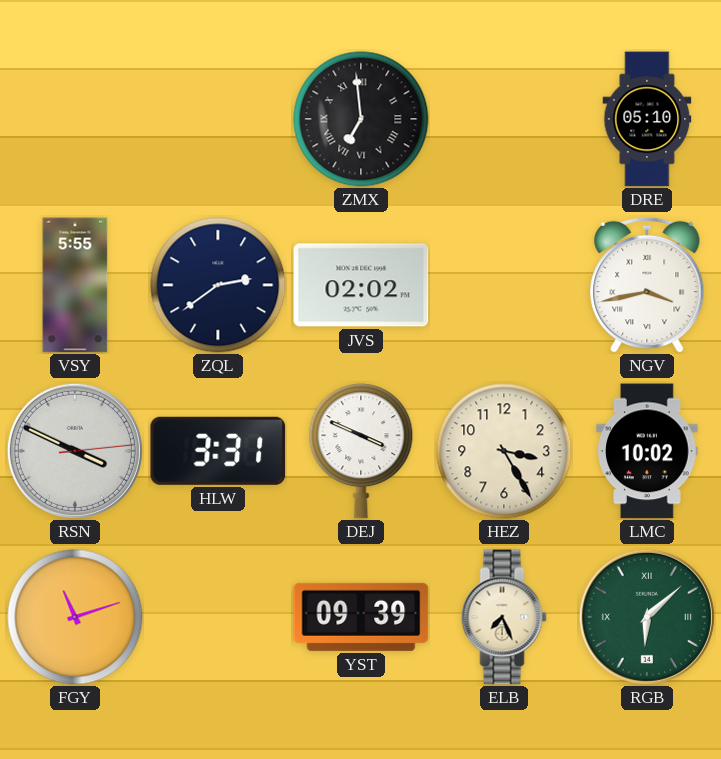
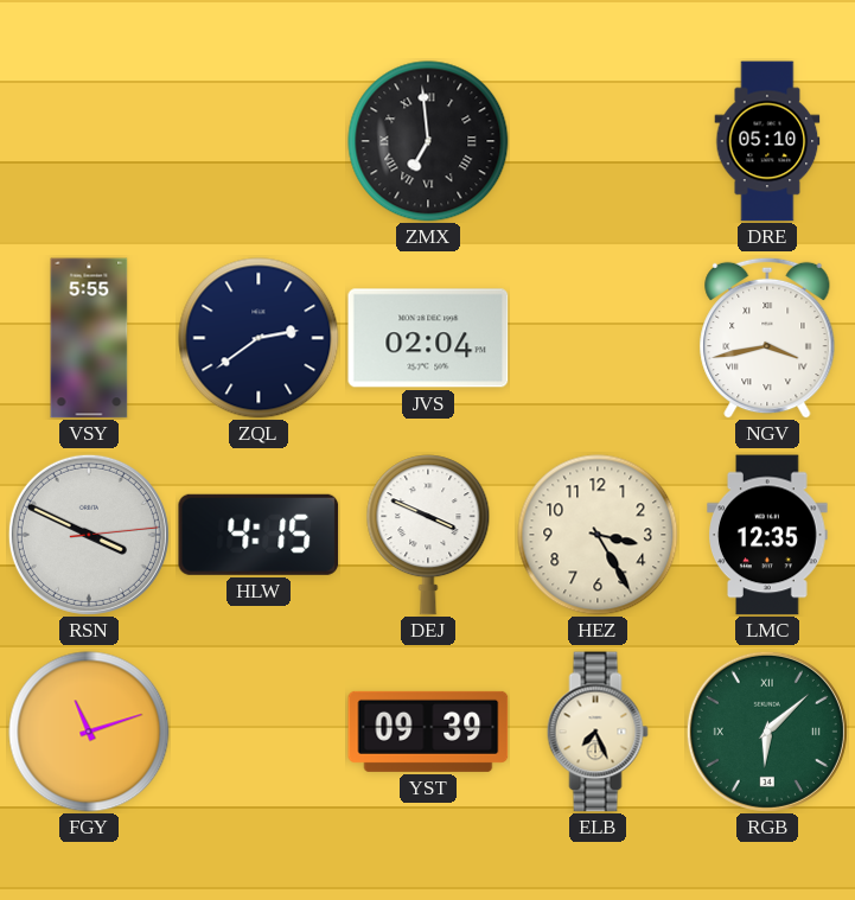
JVS: 02:02 -> 02:04 (428, 338)
HLW: 3:31 -> 4:15 (259, 535)
LMC: 10:02 -> 12:35 (767, 535)
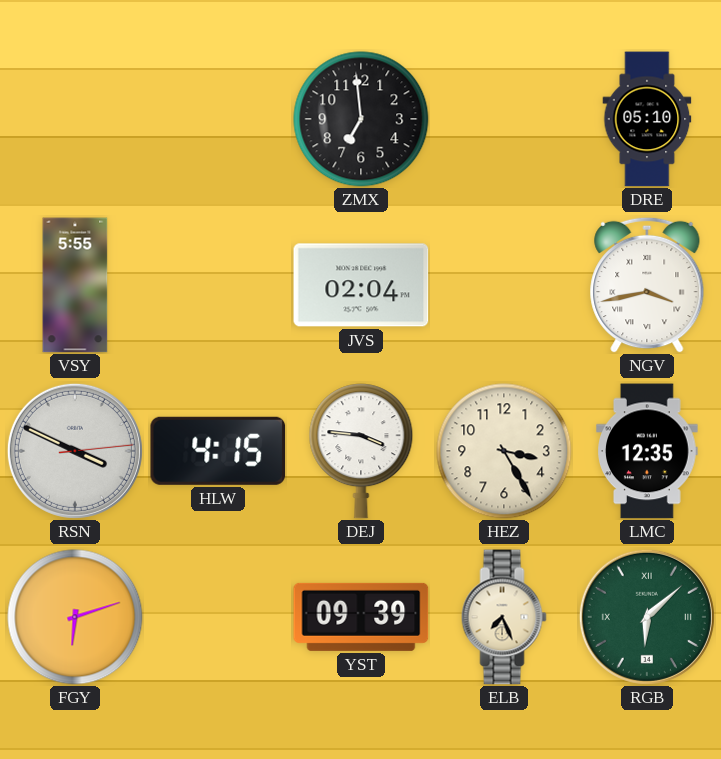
ZMX numerals: Roman -> Arabic (361, 119)
ZQL: 2:39 -> none (259, 338)
DEJ: 3:49 -> 3:46 (361, 451)
FGY: 11:12 -> 6:12 (75, 617)
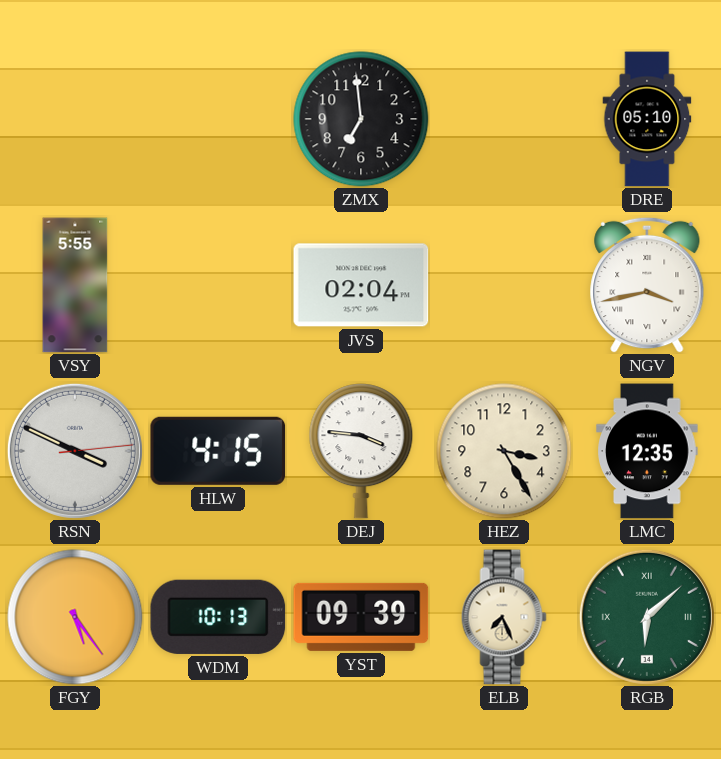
FGY: 6:12 -> 5:24 (75, 617)
WDM: none -> 10:13 (218, 617)
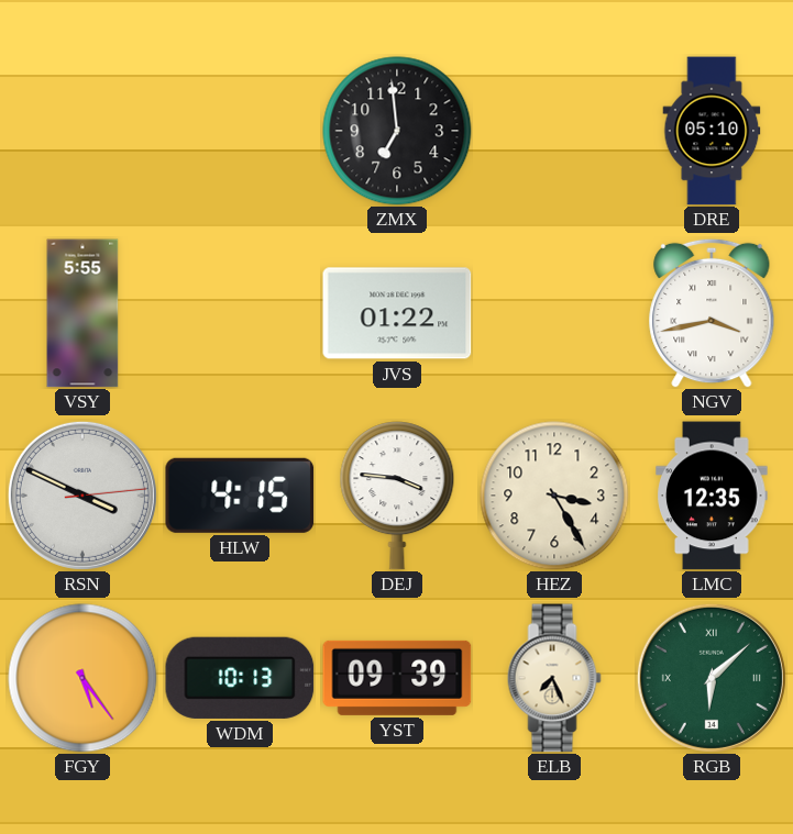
JVS: 02:04 -> 01:22 (397, 313)
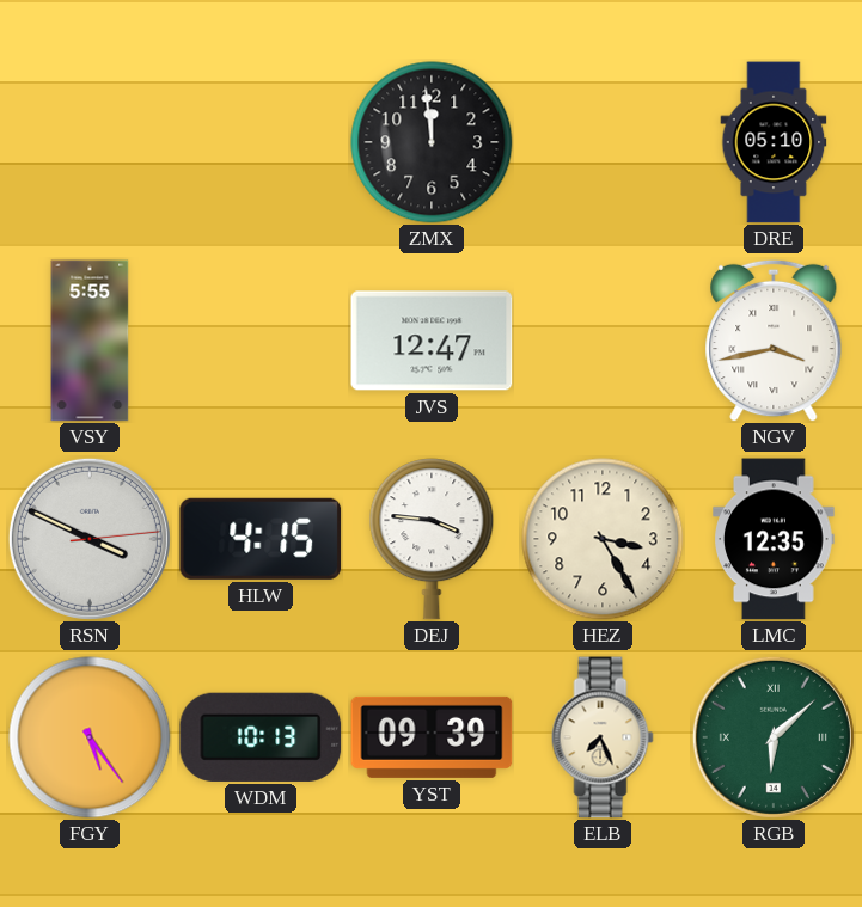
ZMX: 6:59 -> 11:59 (432, 142)
JVS: 01:22 -> 12:47 (432, 341)
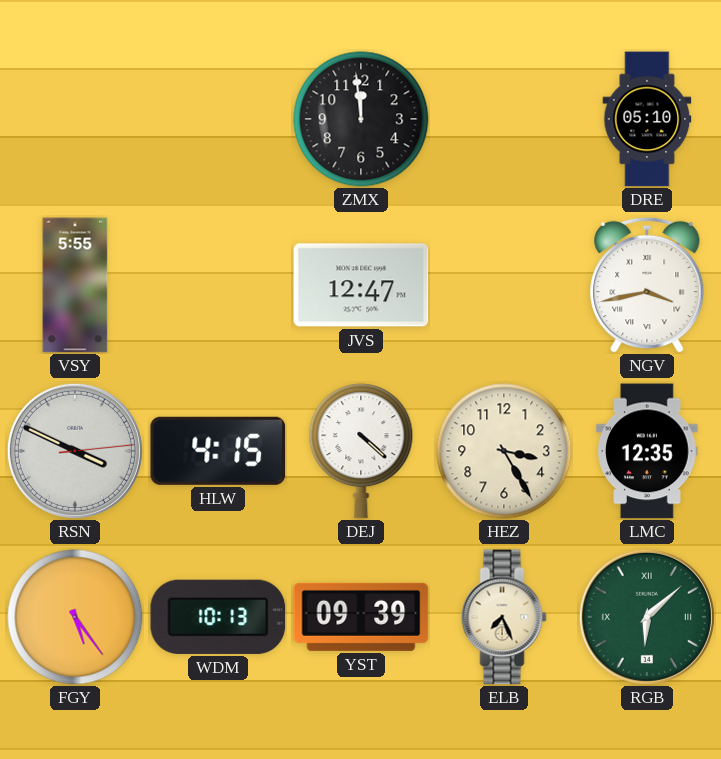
DEJ: 3:46 -> 4:22 (361, 451)
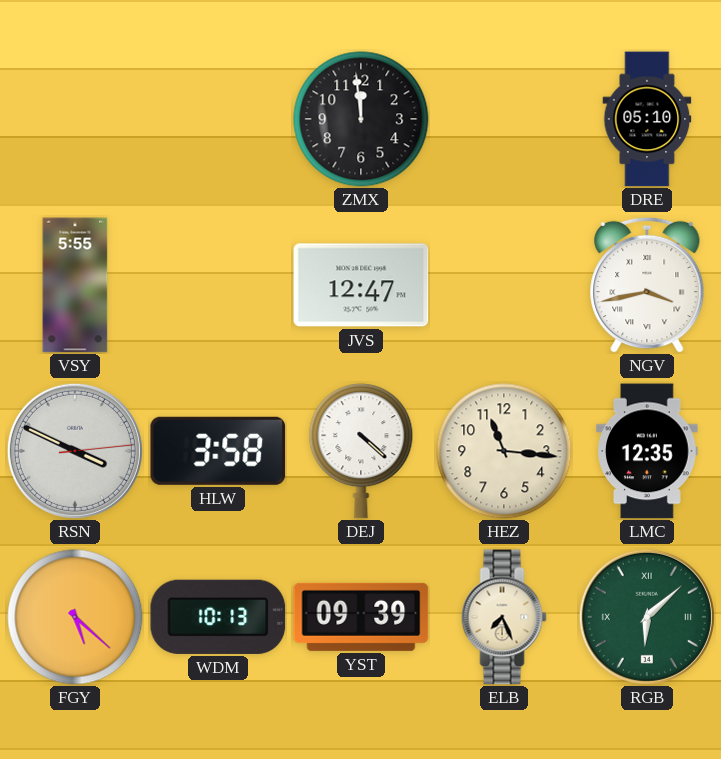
HLW: 4:15 -> 3:58 (218, 451)
HEZ: 3:25 -> 11:16 (504, 451)
FGY: 5:24 -> 5:22 (75, 617)
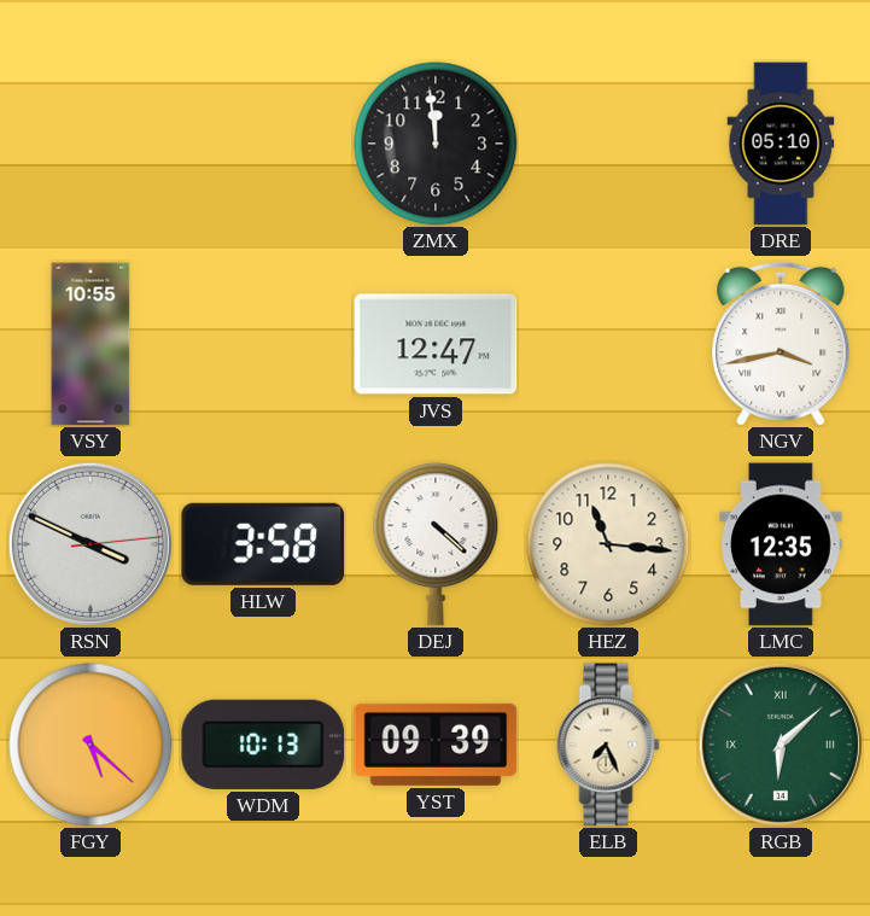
VSY: 5:55 -> 10:55 (90, 344)
